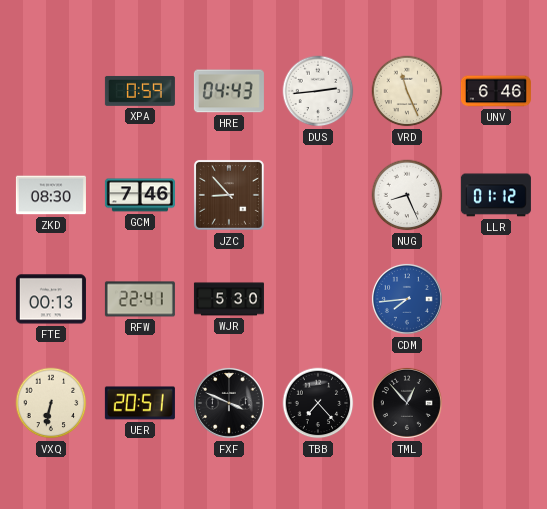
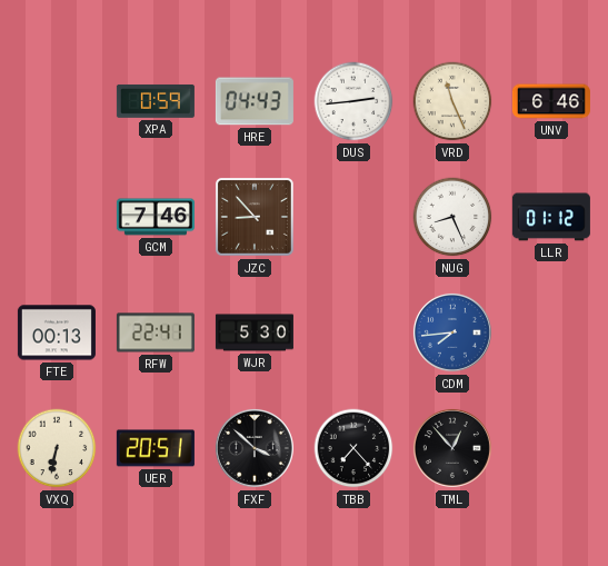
ZKD: 08:30 -> none (51, 195)
FXF: 3:49 -> 3:52 (255, 448)
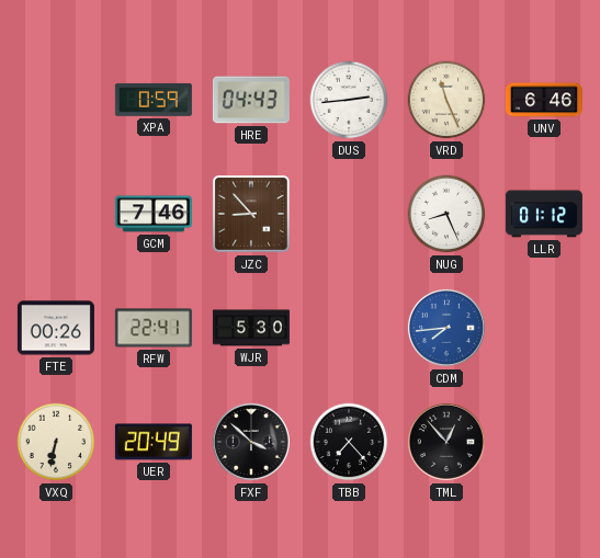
FTE: 00:13 -> 00:26 (56, 328)
UER: 20:51 -> 20:49 (154, 442)
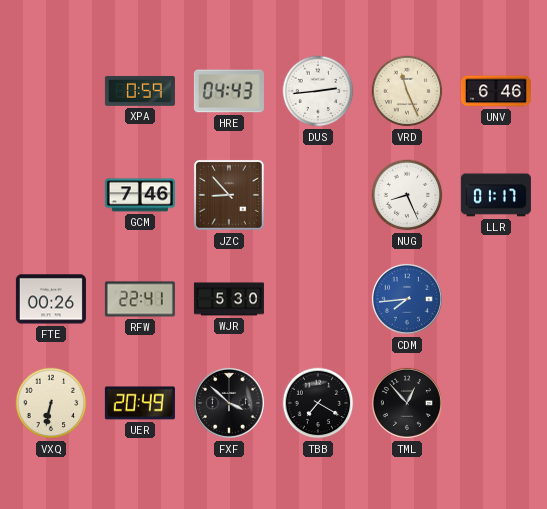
LLR: 01:12 -> 01:17 (496, 195)
TBB: 7:23 -> 7:20 (318, 403)
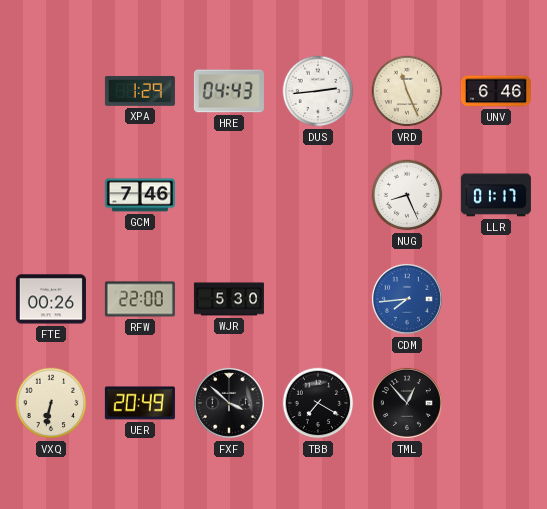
XPA: 0:59 -> 1:29 (140, 91)
JZC: 8:53 -> none (229, 195)
RFW: 22:41 -> 22:00 (140, 299)
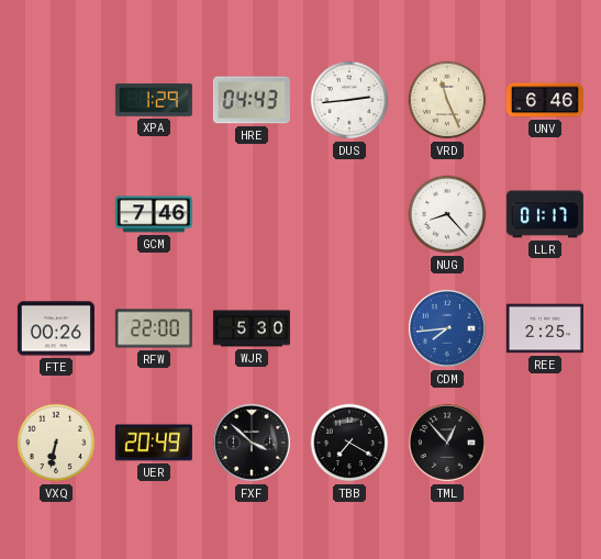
NUG: 8:26 -> 8:23 (447, 214)
REE: none -> 2:25 (545, 328)
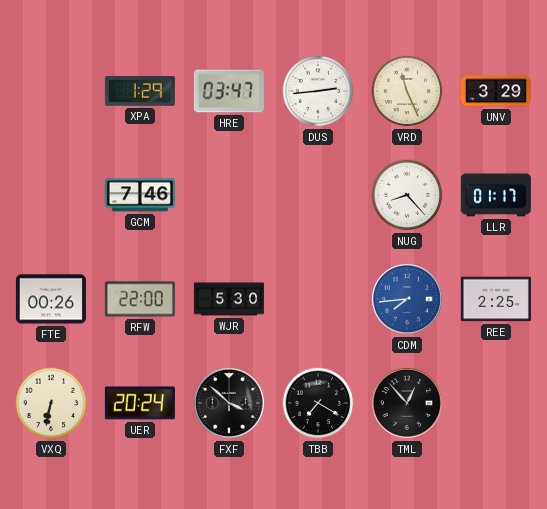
HRE: 04:43 -> 03:47 (229, 91)
UNV: 6:46 -> 3:29 (496, 91)
UER: 20:49 -> 20:24 (140, 403)
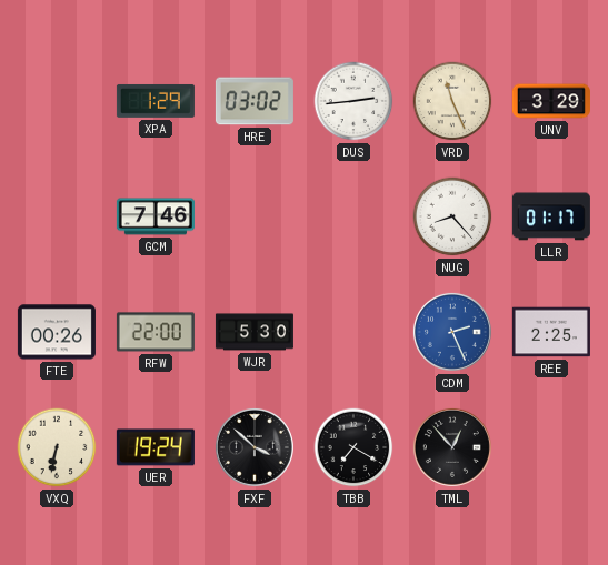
HRE: 03:47 -> 03:02 (255, 101)
CDM: 7:44 -> 2:26 (452, 332)
UER: 20:24 -> 19:24 (156, 447)
